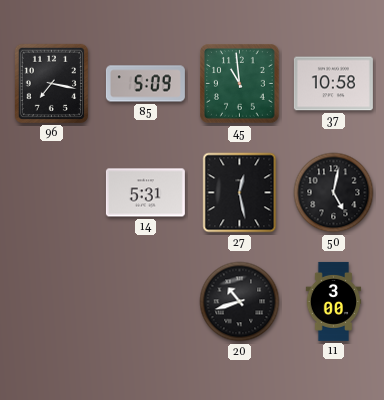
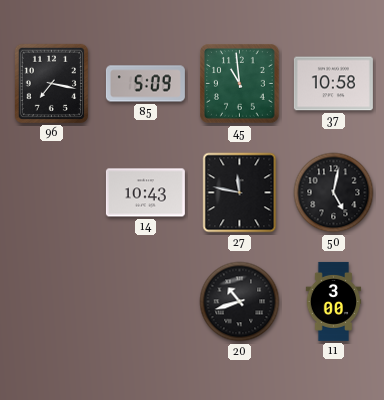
14: 5:31 -> 10:43 (145, 193)
27: 12:28 -> 11:47 (240, 193)
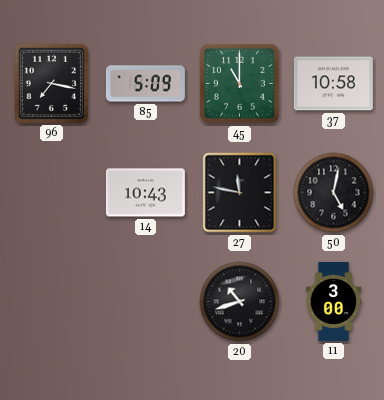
45: 10:59 -> 11:00 (240, 84)
